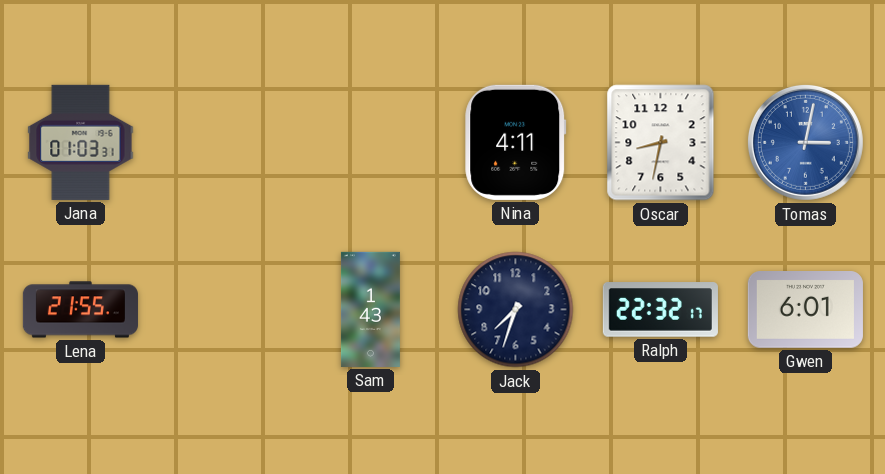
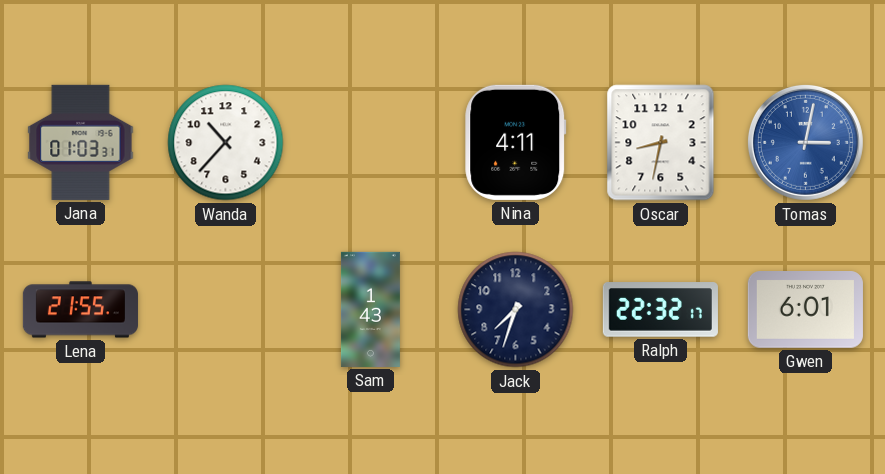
Wanda: none -> 10:37 (226, 143)
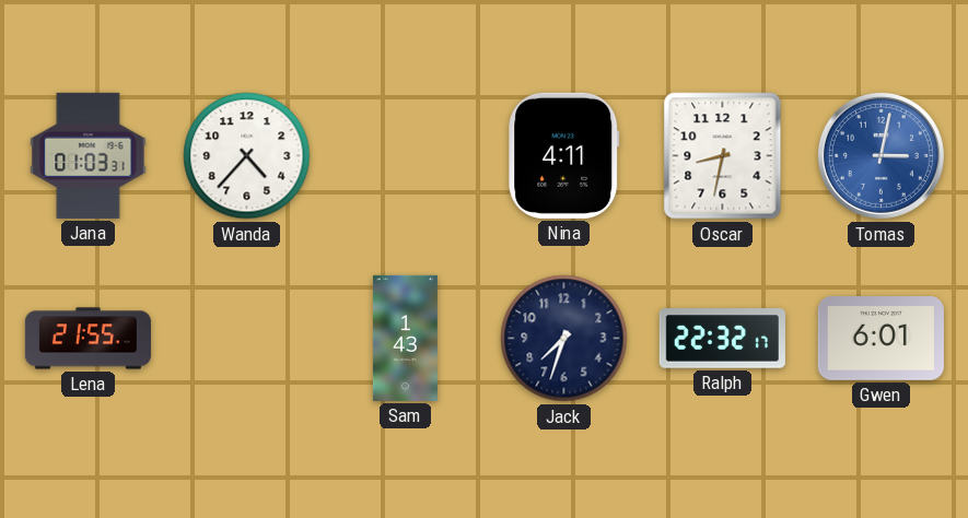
Wanda: 10:37 -> 4:37 (247, 156)
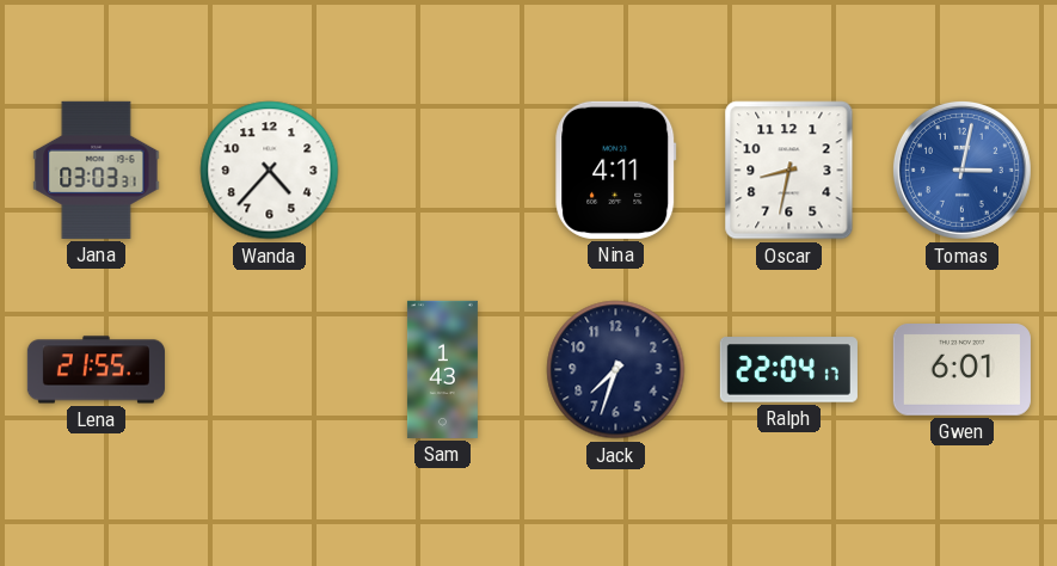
Jana: 01:03 -> 03:03 (97, 170)
Ralph: 22:32 -> 22:04 (788, 370)
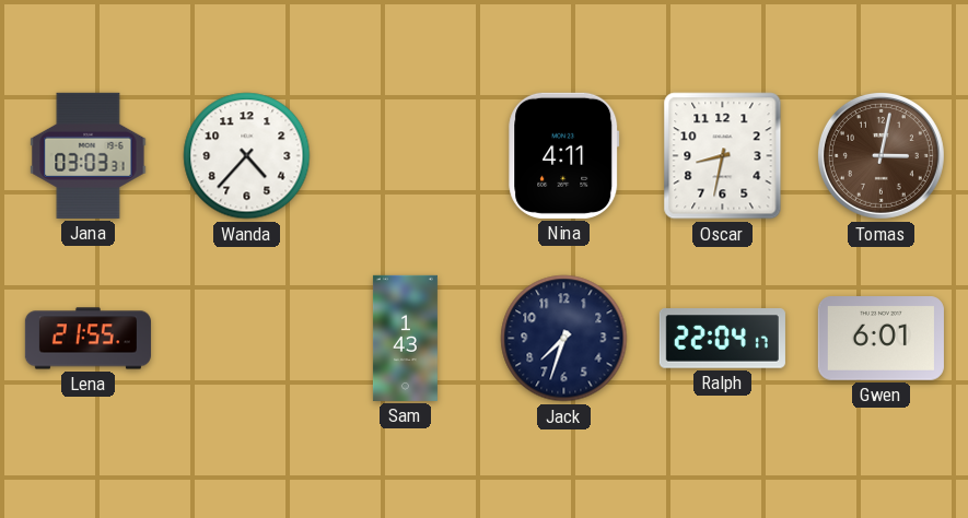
Tomas dial: blue -> brown (880, 155)
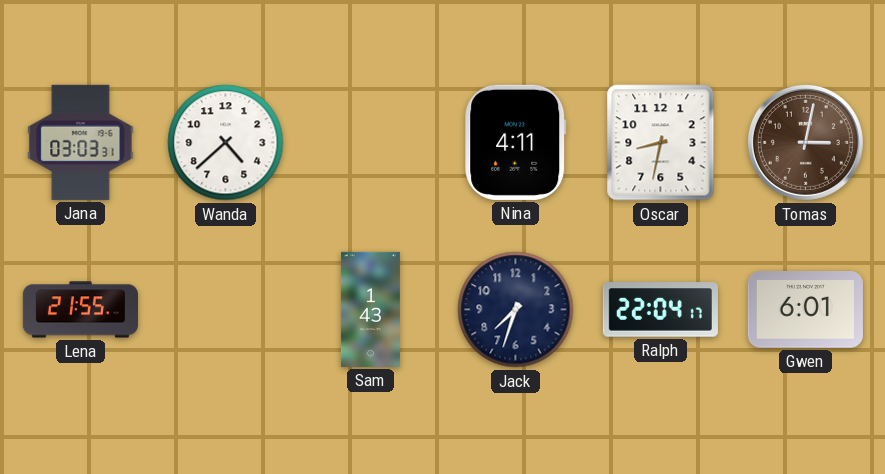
Wanda: 4:37 -> 4:38 (226, 143)
